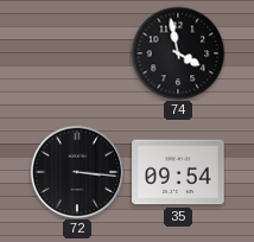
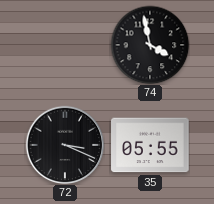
72: 3:16 -> 3:19 (65, 145)
35: 09:54 -> 05:55 (150, 145)
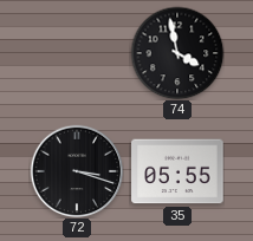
72: 3:19 -> 3:18 (77, 171)
